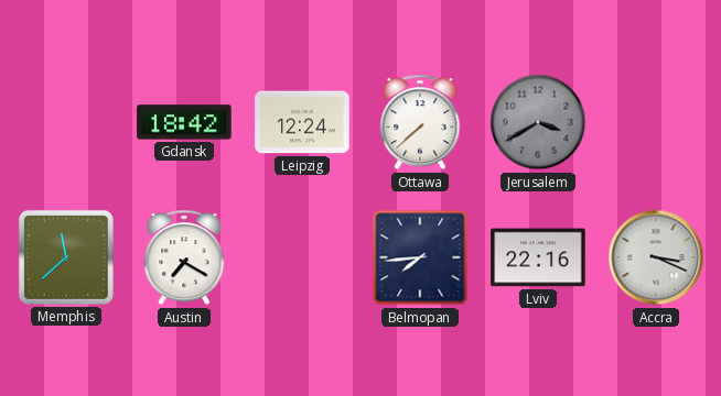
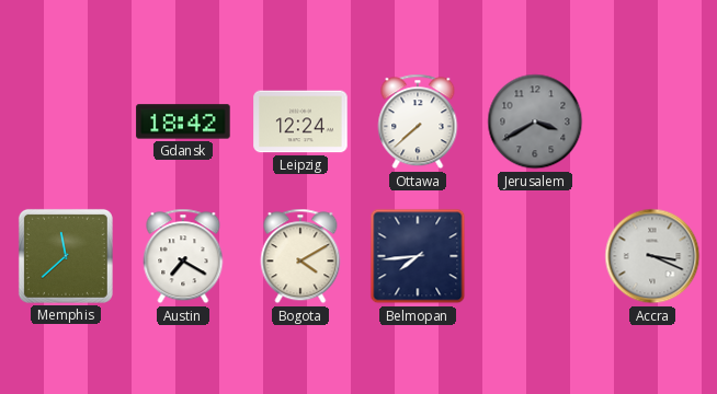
Bogota: none -> 4:10 (300, 256)
Lviv: 22:16 -> none (538, 257)
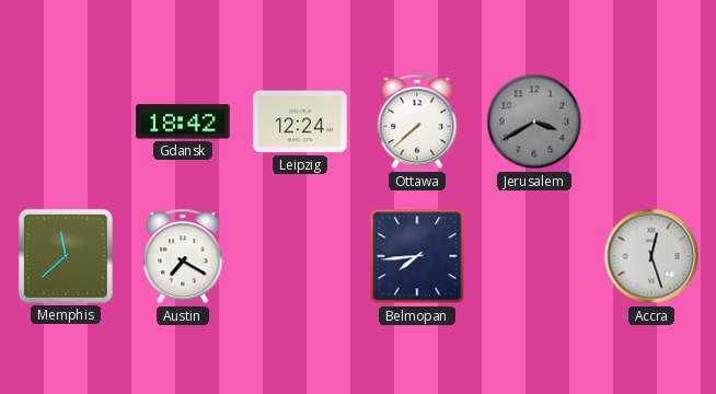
Bogota: 4:10 -> none (300, 256)
Accra: 3:19 -> 12:27 (651, 256)
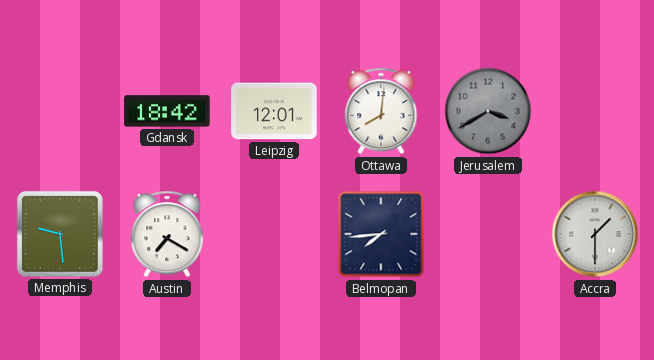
Leipzig: 12:24 -> 12:01 (274, 111)
Ottawa: 7:38 -> 8:01 (381, 111)
Memphis: 11:38 -> 9:29 (60, 234)
Accra: 12:27 -> 1:30 (595, 234)
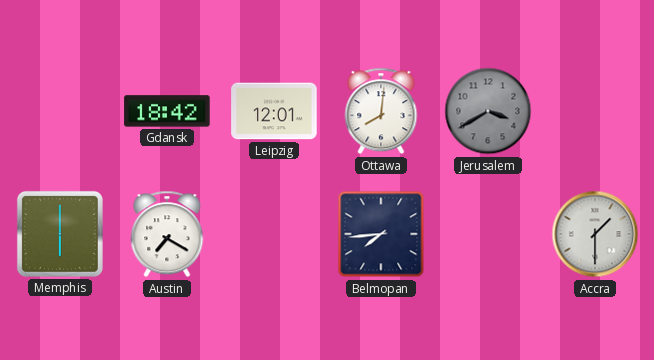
Memphis: 9:29 -> 6:00 (60, 234)
